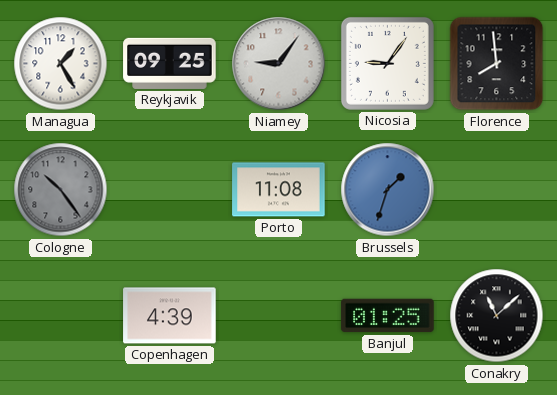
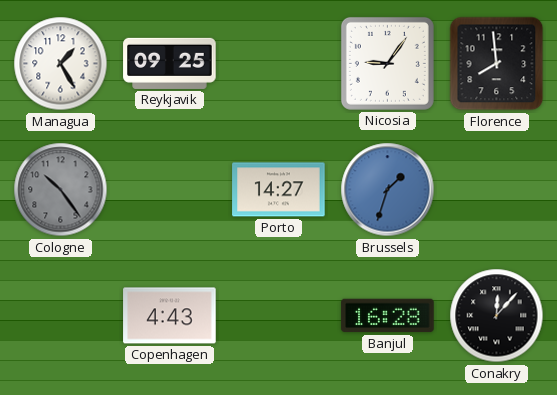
Niamey: 9:06 -> none (279, 64)
Porto: 11:08 -> 14:27 (279, 190)
Copenhagen: 4:39 -> 4:43 (170, 316)
Banjul: 01:25 -> 16:28 (388, 316)
Conakry: 11:08 -> 12:07 (497, 316)
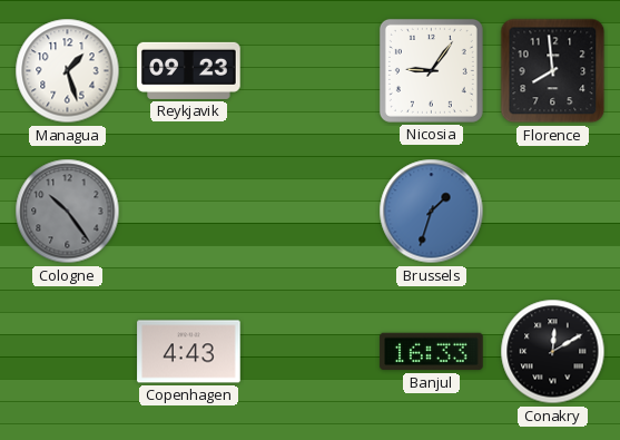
Managua: 1:25 -> 1:27 (68, 71)
Reykjavik: 09:25 -> 09:23 (189, 70)
Porto: 14:27 -> none (279, 190)
Banjul: 16:28 -> 16:33 (432, 352)
Conakry: 12:07 -> 12:10 (553, 352)
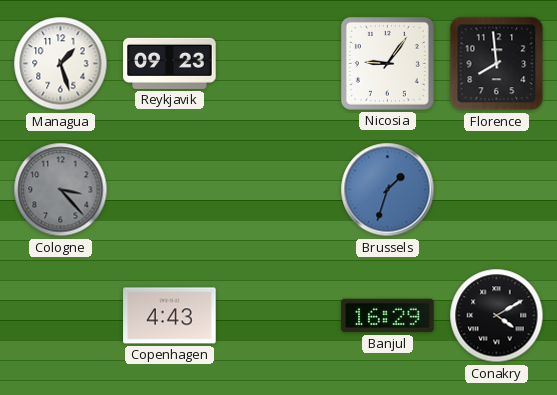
Cologne: 10:24 -> 3:23 (61, 190)
Banjul: 16:33 -> 16:29 (388, 316)
Conakry: 12:10 -> 4:10 (497, 316)
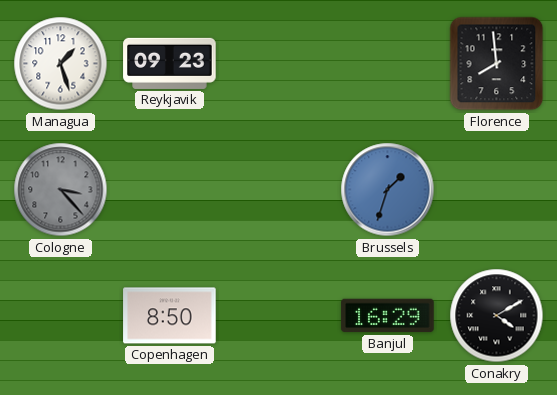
Nicosia: 9:06 -> none (387, 63)
Copenhagen: 4:43 -> 8:50 (170, 316)
